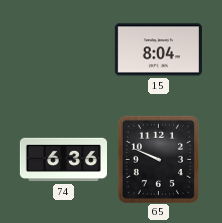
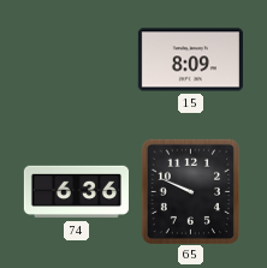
15: 8:04 -> 8:09 (190, 60)
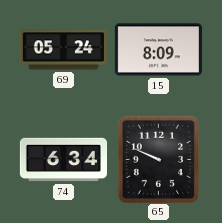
69: none -> 05:24 (63, 50)
74: 6:36 -> 6:34 (63, 160)
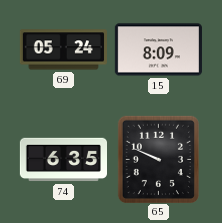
74: 6:34 -> 6:35 (63, 160)
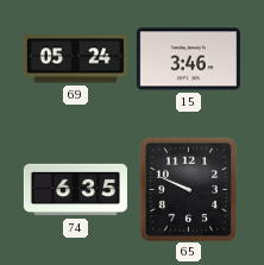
15: 8:09 -> 3:46 (188, 59)
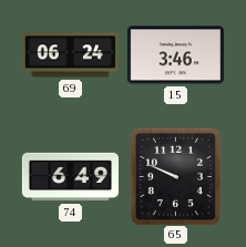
69: 05:24 -> 06:24 (70, 55)
74: 6:35 -> 6:49 (70, 177)
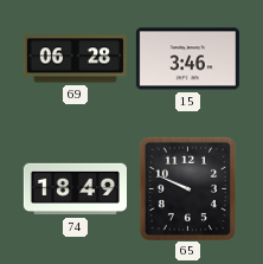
69: 06:24 -> 06:28 (75, 59)
74: 6:49 -> 18:49 (75, 189)
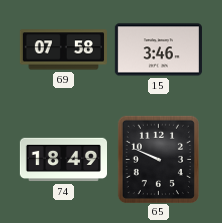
69: 06:28 -> 07:58 (63, 50)
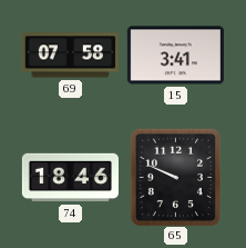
15: 3:46 -> 3:41 (175, 56)
74: 18:49 -> 18:46 (70, 178)
